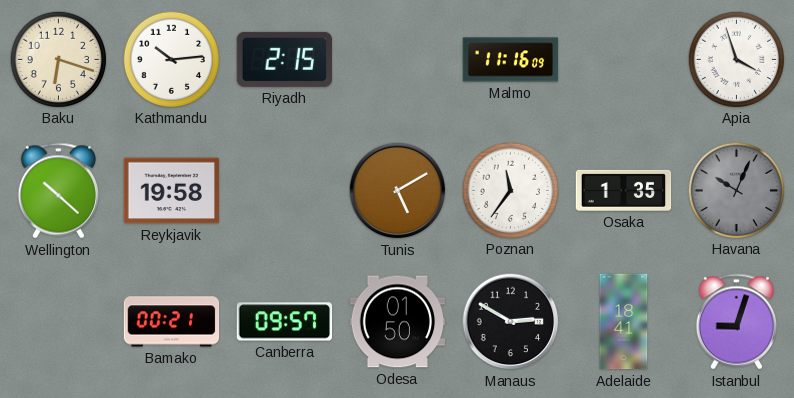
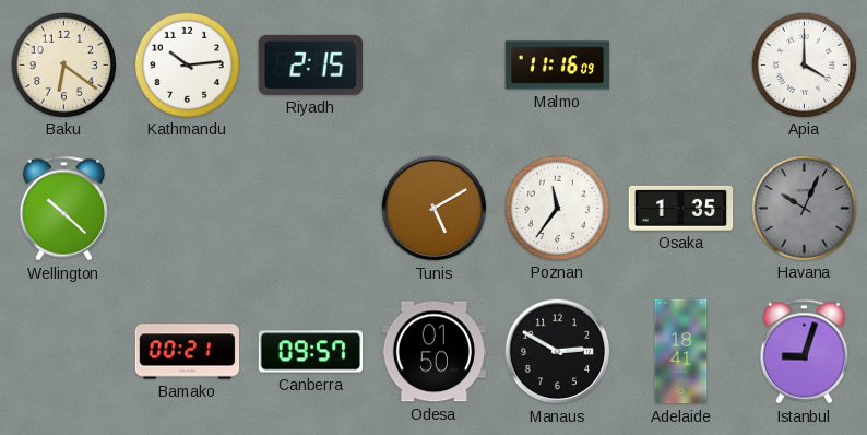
Baku: 6:18 -> 6:21 (63, 64)
Apia: 3:57 -> 4:00 (804, 64)
Reykjavik: 19:58 -> none (172, 191)
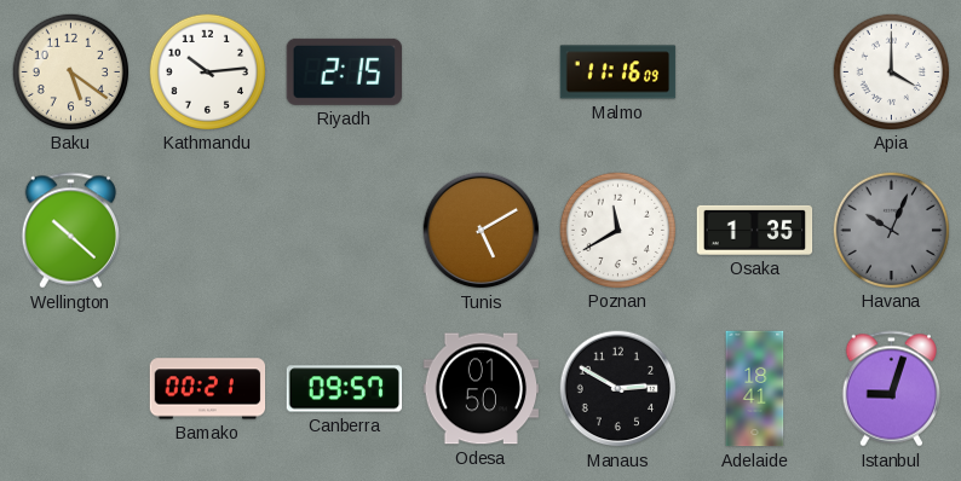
Baku: 6:21 -> 5:21 (70, 71)
Poznan: 11:36 -> 11:40 (617, 230)
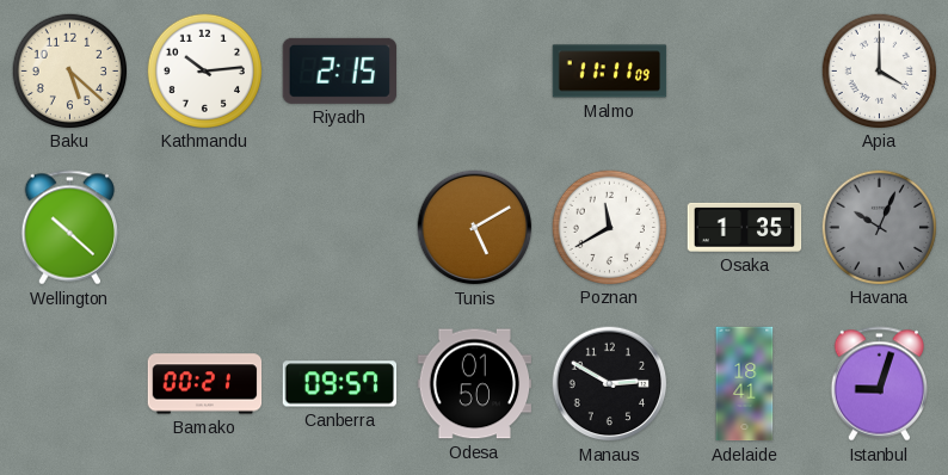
Baku: 5:21 -> 5:22 (69, 70)
Malmo: 11:16 -> 11:11 (610, 72)
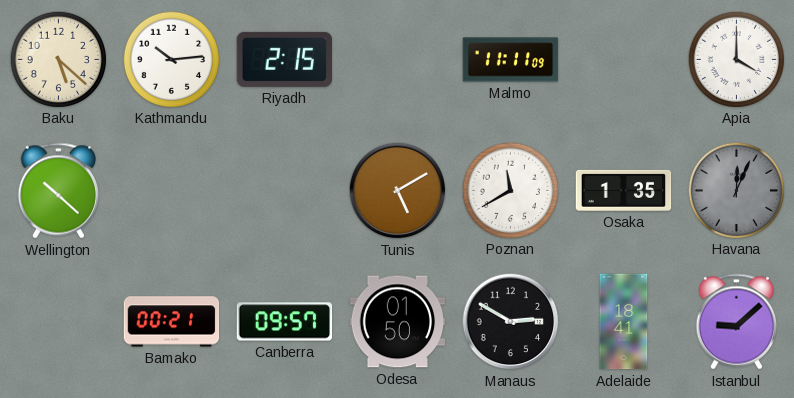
Havana: 10:04 -> 12:04 (736, 190)
Istanbul: 9:03 -> 9:08 (736, 322)
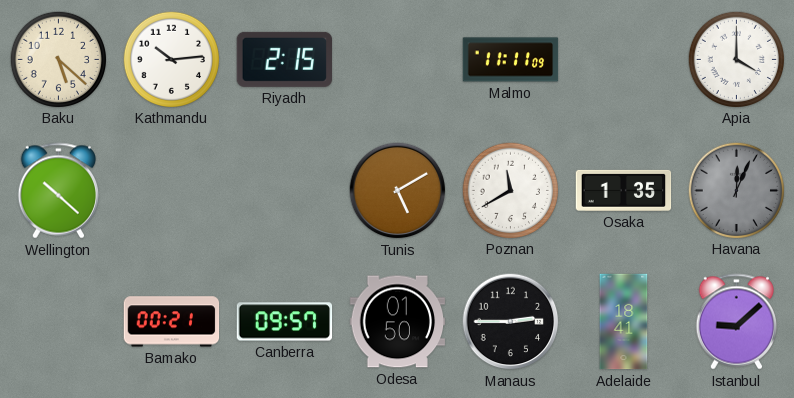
Manaus: 2:50 -> 2:45 (511, 322)
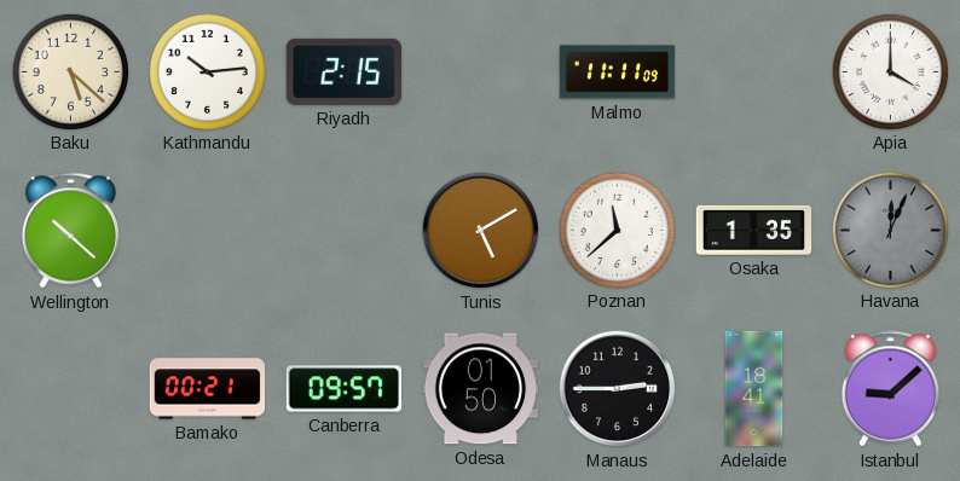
Poznan: 11:40 -> 11:38 (617, 230)
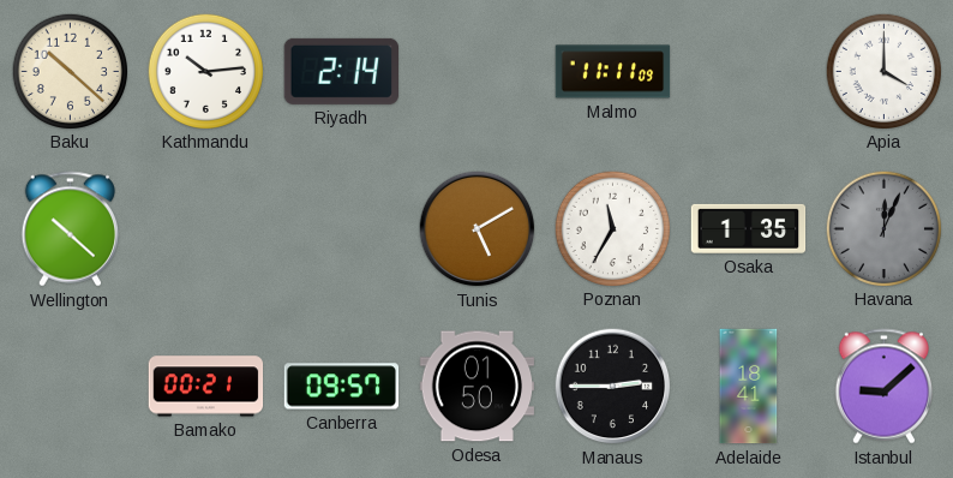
Baku: 5:22 -> 10:22 (70, 71)
Riyadh: 2:15 -> 2:14 (341, 71)
Poznan: 11:38 -> 11:35 (612, 228)
